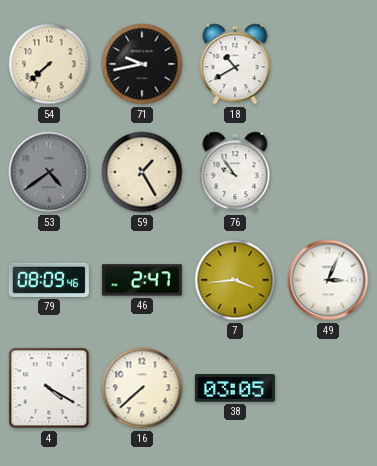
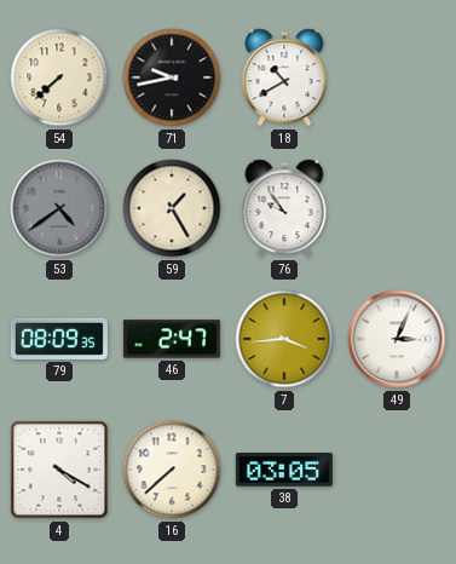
79: 08:09:46 -> 08:09:35 (59, 339)
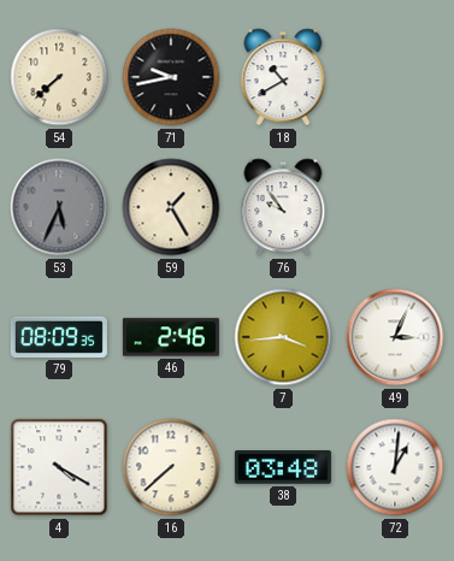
53: 4:39 -> 5:34 (59, 207)
46: 2:47 -> 2:46 (171, 337)
38: 03:05 -> 03:48 (283, 467)
72: none -> 1:01 (395, 467)
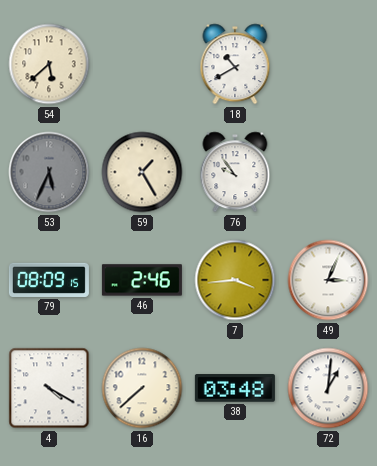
54: 7:38 -> 5:38 (49, 64)
71: 9:43 -> none (171, 77)
79: 08:09:35 -> 08:09:15 (49, 280)
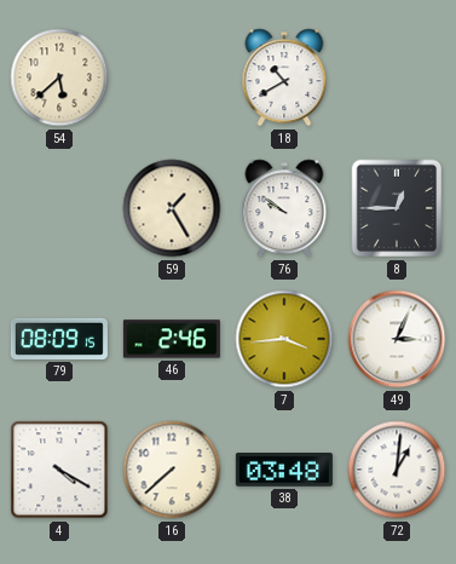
53: 5:34 -> none (49, 172)
76: 9:54 -> 9:51 (284, 208)
8: none -> 12:45 (397, 208)
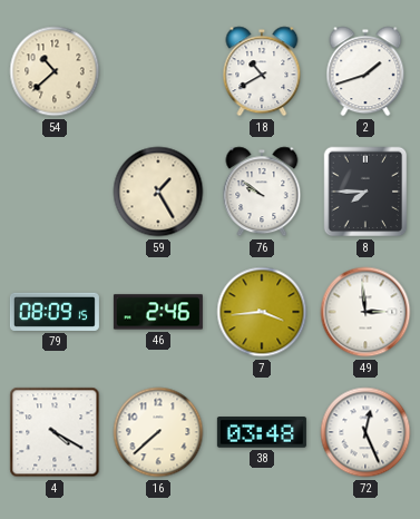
54: 5:38 -> 10:38 (55, 71)
2: none -> 1:42 (365, 71)
8: 12:45 -> 7:45 (365, 192)
49: 3:04 -> 2:59 (365, 312)
72: 1:01 -> 12:26 (365, 432)
